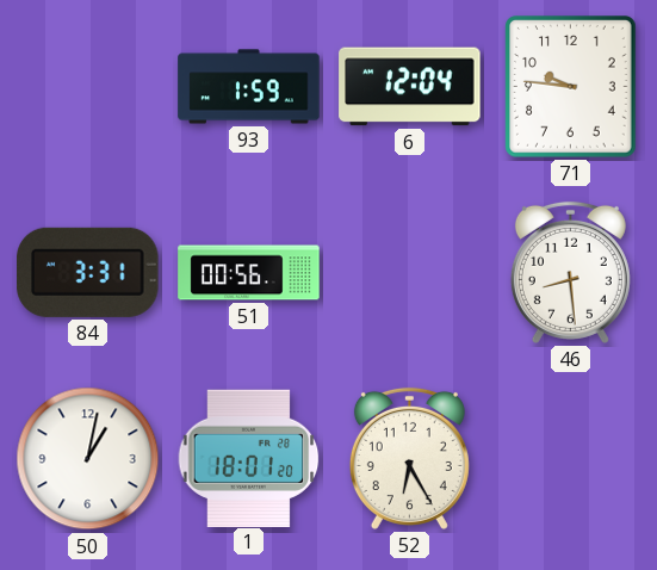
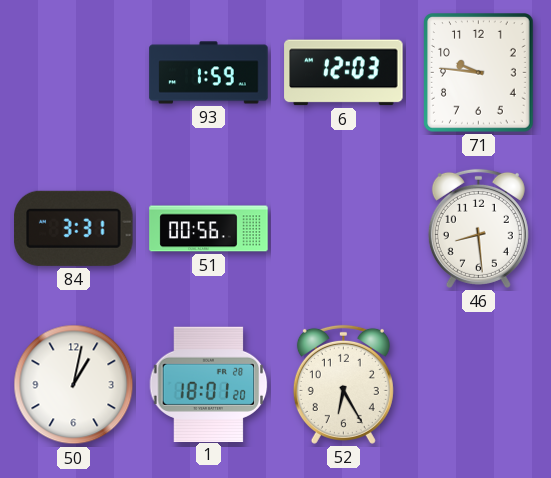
6: 12:04 -> 12:03 (344, 73)
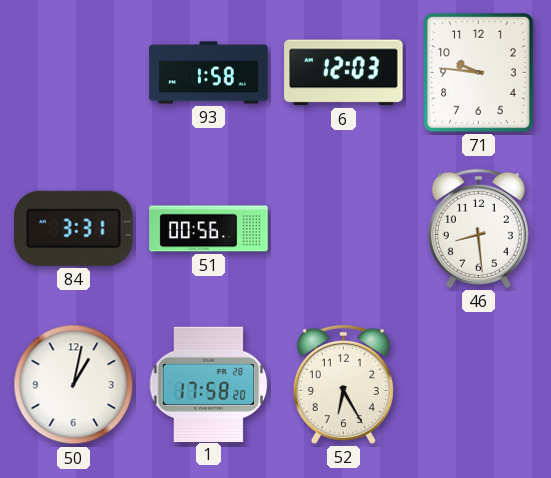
93: 1:59 -> 1:58 (209, 73)
1: 18:01 -> 17:58 (209, 384)
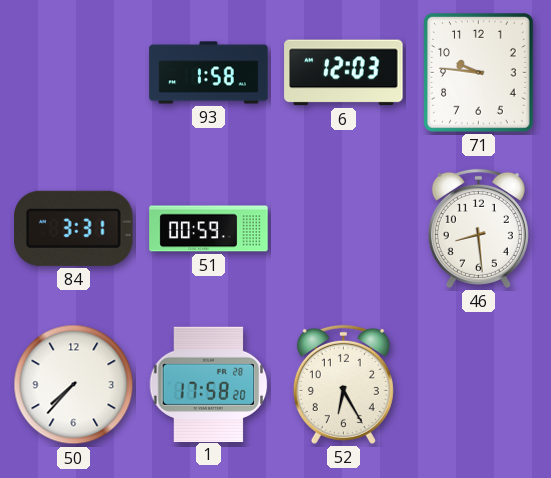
51: 00:56 -> 00:59 (209, 229)
50: 1:02 -> 7:37 (74, 385)
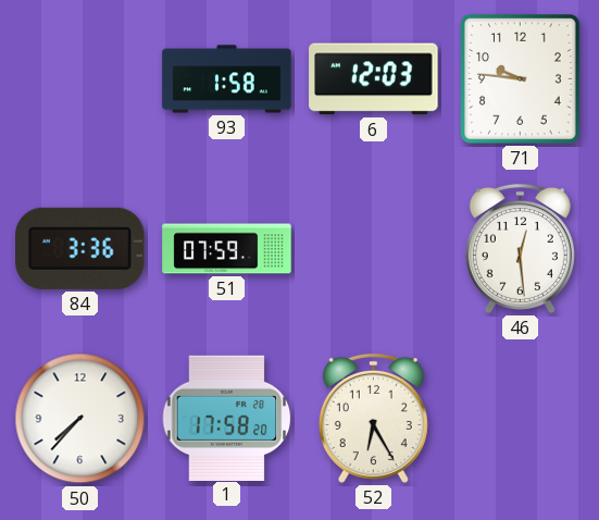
84: 3:31 -> 3:36 (80, 248)
51: 00:59 -> 07:59 (227, 249)
46: 8:29 -> 12:29 (520, 248)
